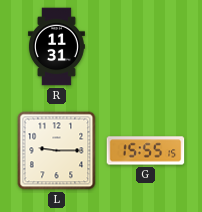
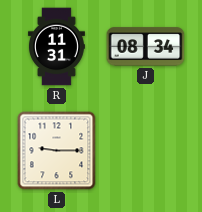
J: none -> 08:34 (146, 47)
G: 15:55 -> none (146, 151)
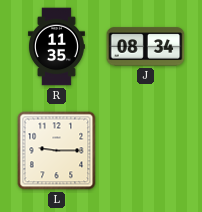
R: 11:31 -> 11:35 (56, 47)
